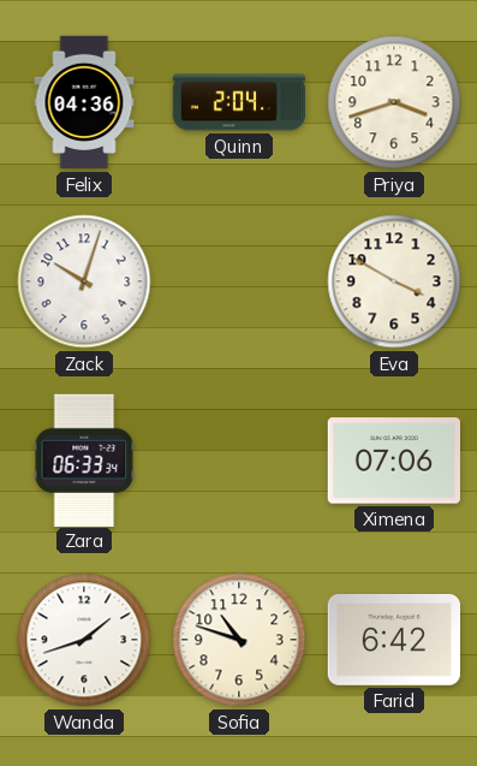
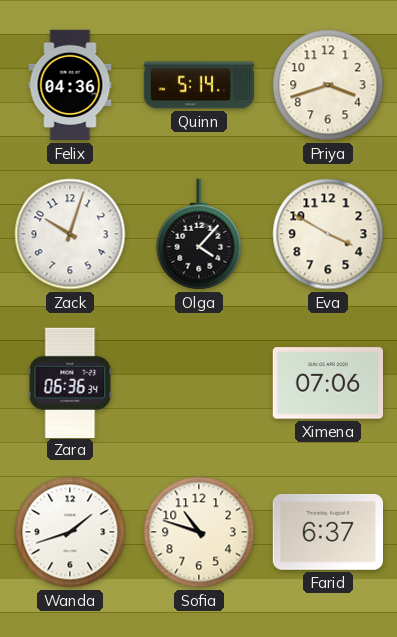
Quinn: 2:04 -> 5:14 (199, 85)
Olga: none -> 4:07 (199, 234)
Zara: 06:33 -> 06:36 (70, 382)
Farid: 6:42 -> 6:37 (327, 532)
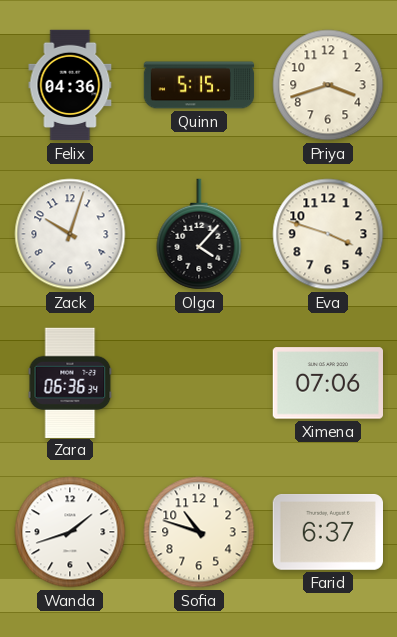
Quinn: 5:14 -> 5:15 (199, 85)
Eva: 3:50 -> 3:48 (328, 234)
